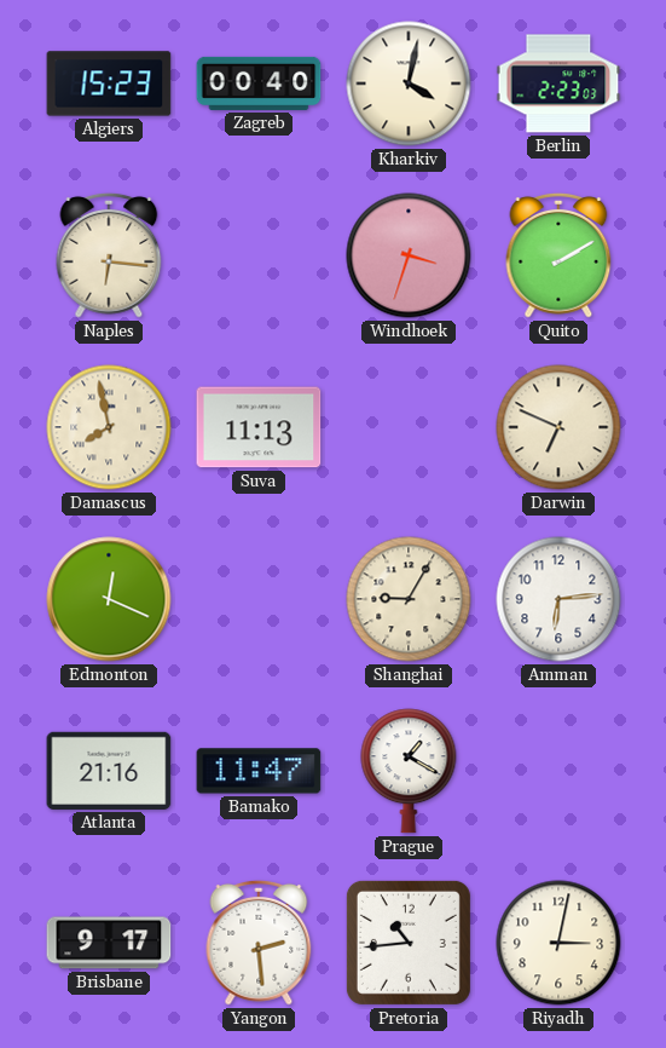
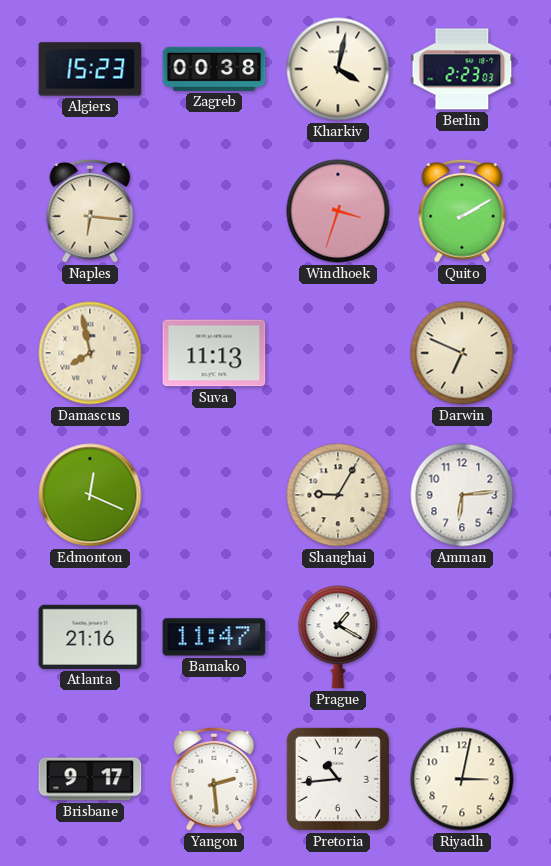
Zagreb: 00:40 -> 00:38 (214, 69)
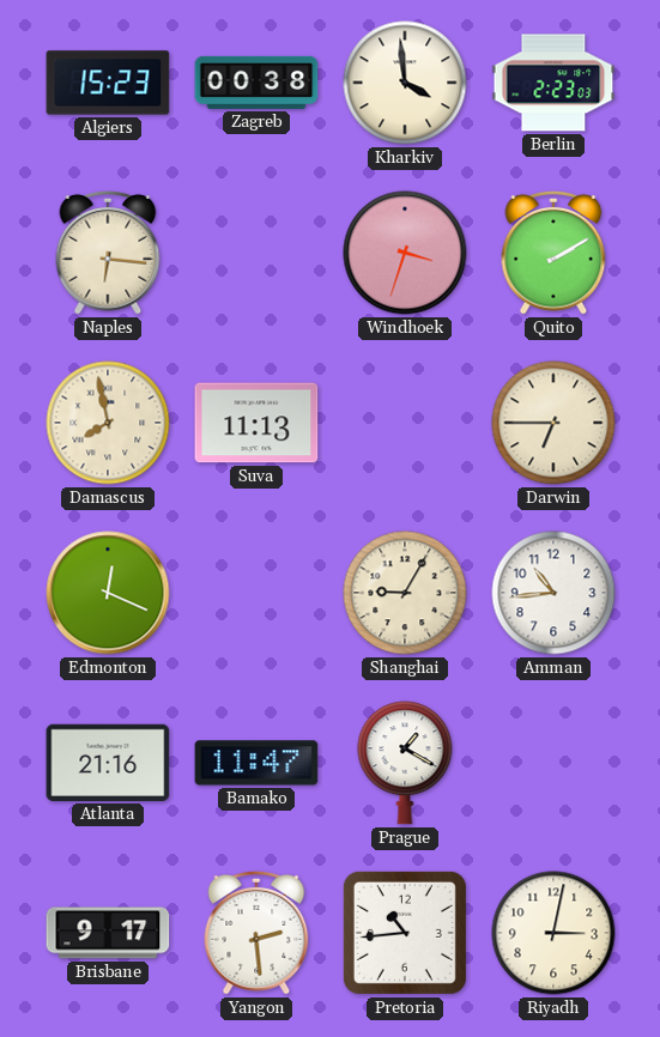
Kharkiv: 4:02 -> 3:59 (405, 83)
Darwin: 6:49 -> 6:45 (553, 423)
Amman: 6:14 -> 10:44 (553, 593)
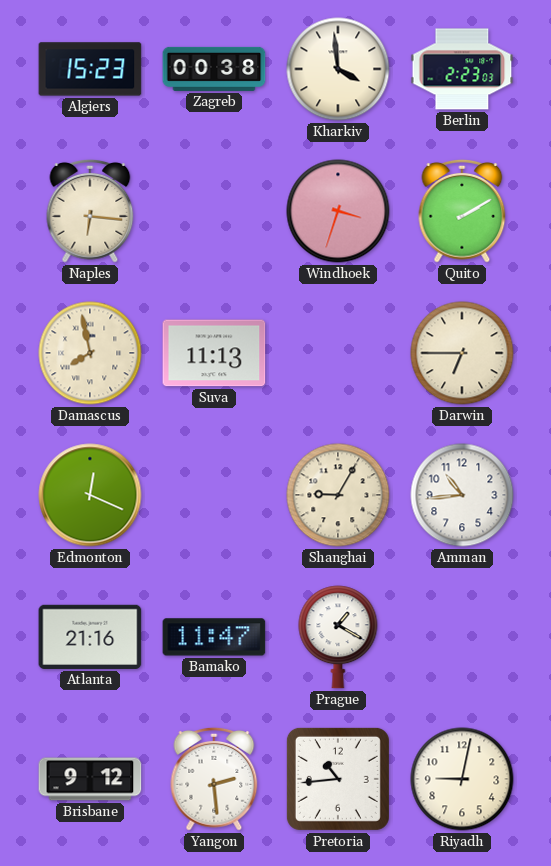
Brisbane: 9:17 -> 9:12 (90, 779)
Riyadh: 3:02 -> 9:02 (462, 779)
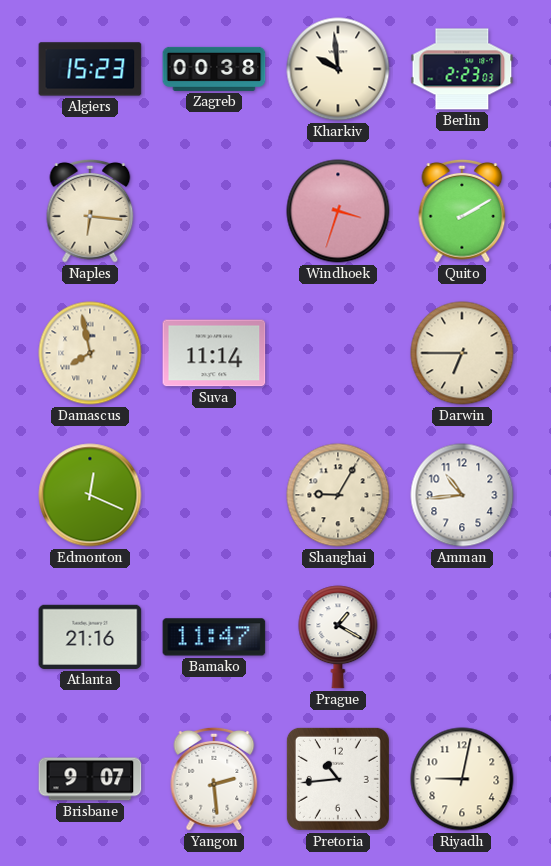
Kharkiv: 3:59 -> 9:59 (338, 69)
Suva: 11:13 -> 11:14 (214, 353)
Brisbane: 9:12 -> 9:07 (90, 779)
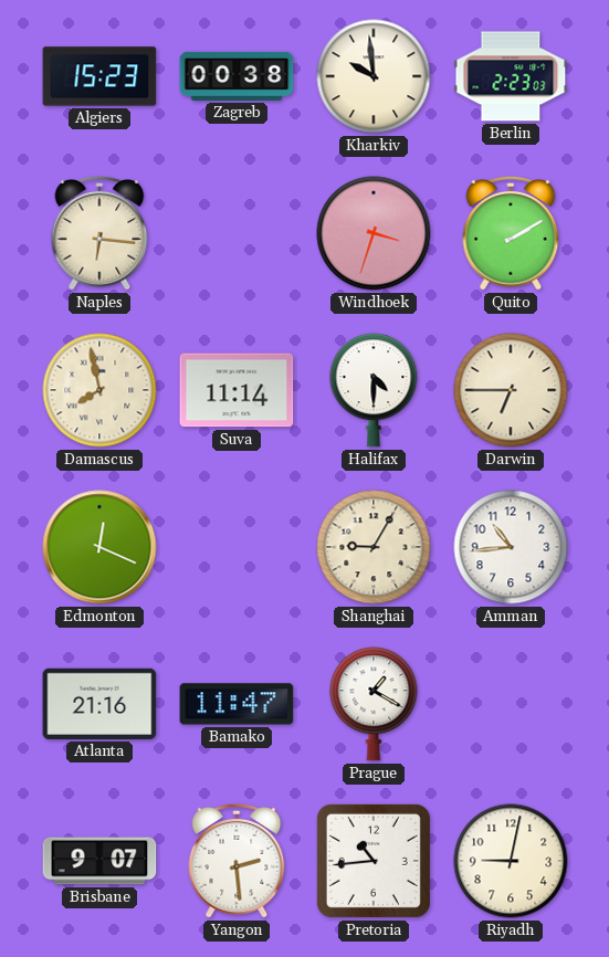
Halifax: none -> 4:30 (374, 390)
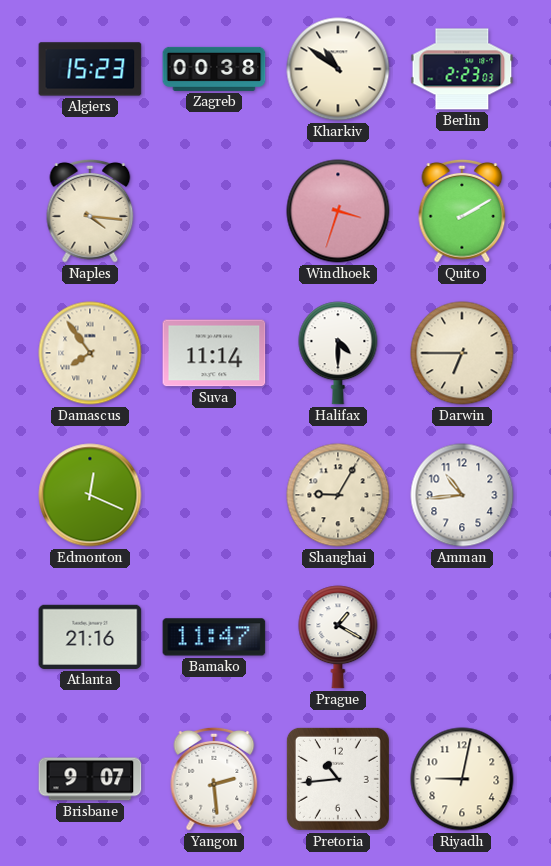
Kharkiv: 9:59 -> 10:51 (338, 69)
Naples: 6:16 -> 4:16 (90, 211)
Damascus: 7:58 -> 7:54 (90, 353)
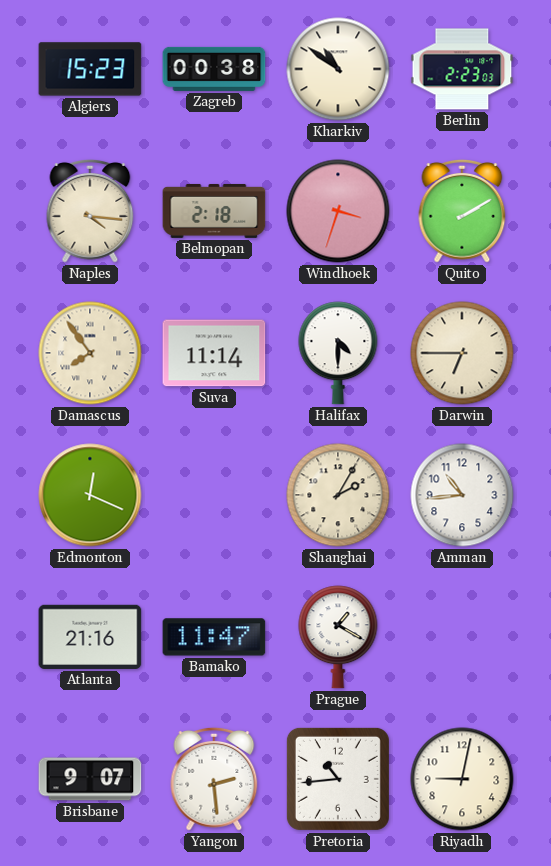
Belmopan: none -> 2:18 (214, 211)
Shanghai: 9:05 -> 2:05 (338, 495)
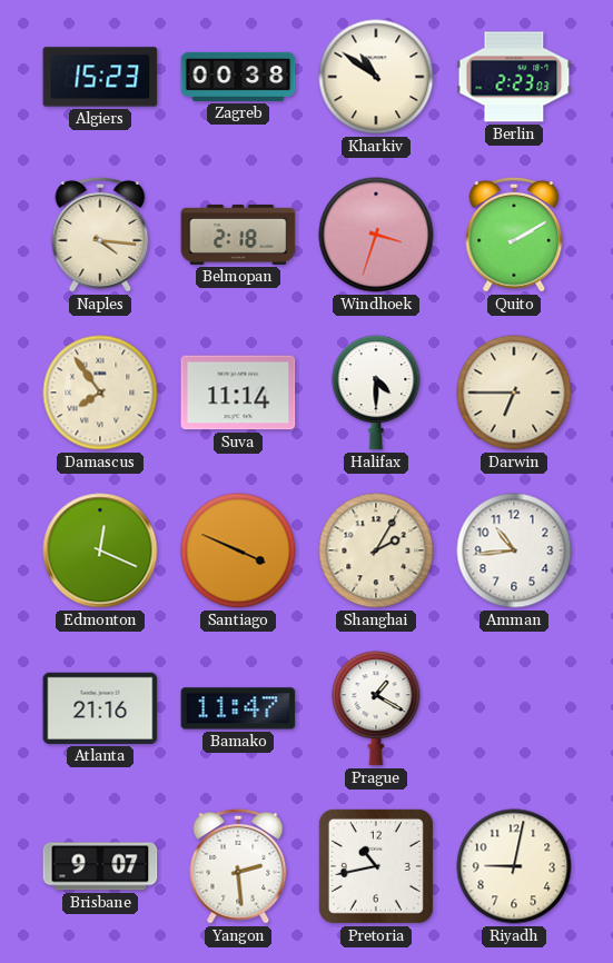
Santiago: none -> 3:49 (238, 550)
Pretoria: 10:44 -> 10:43 (376, 866)
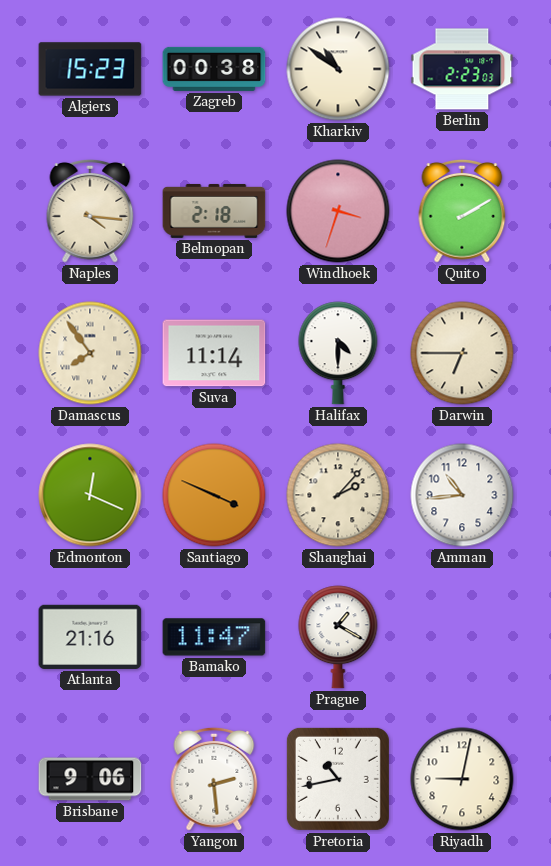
Shanghai: 2:05 -> 2:07 (338, 495)
Brisbane: 9:07 -> 9:06 (90, 779)
